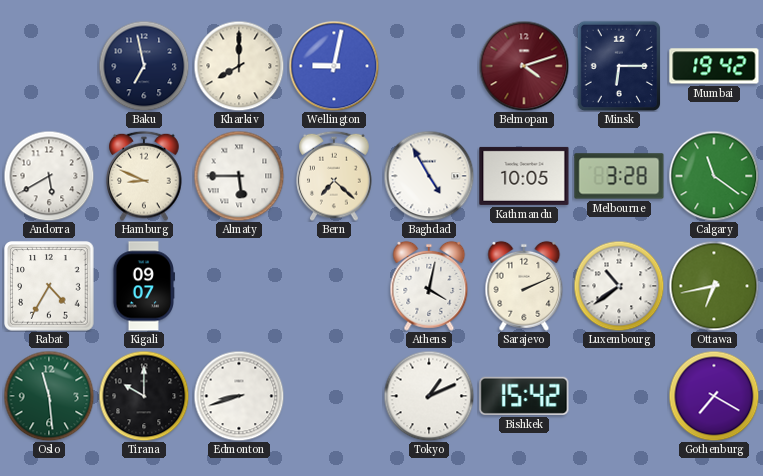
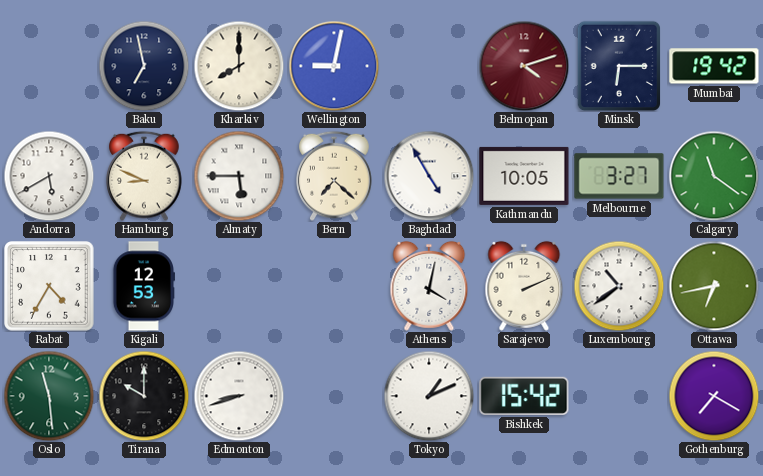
Melbourne: 3:28 -> 3:27 (619, 176)
Kigali: 09:07 -> 12:53 (143, 286)
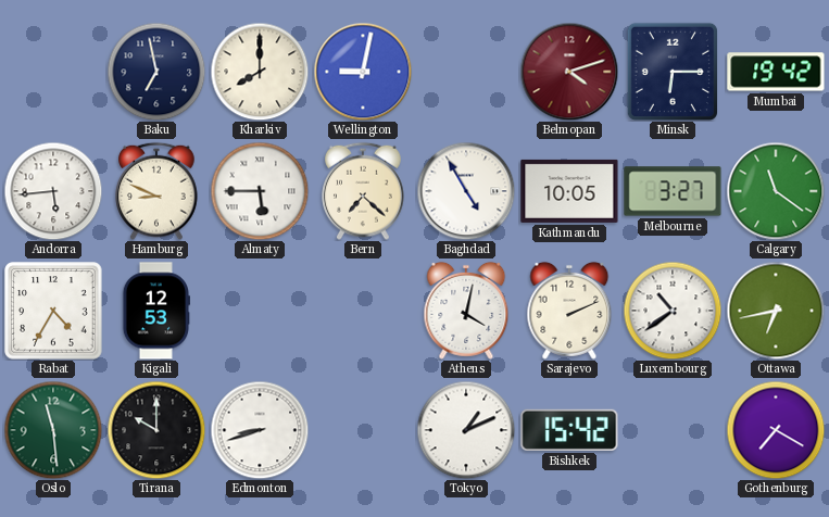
Andorra: 5:40 -> 5:44 (53, 191)
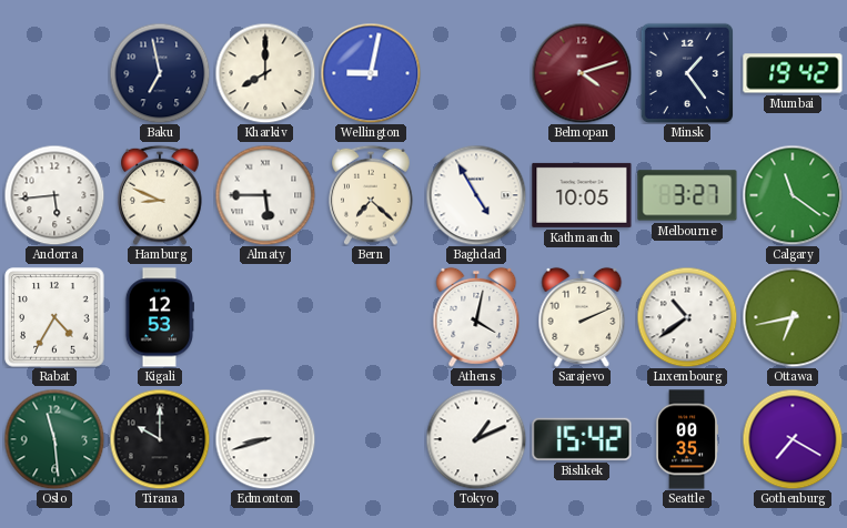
Minsk: 6:15 -> 1:24 (687, 73)
Seattle: none -> 00:35 (688, 439)
